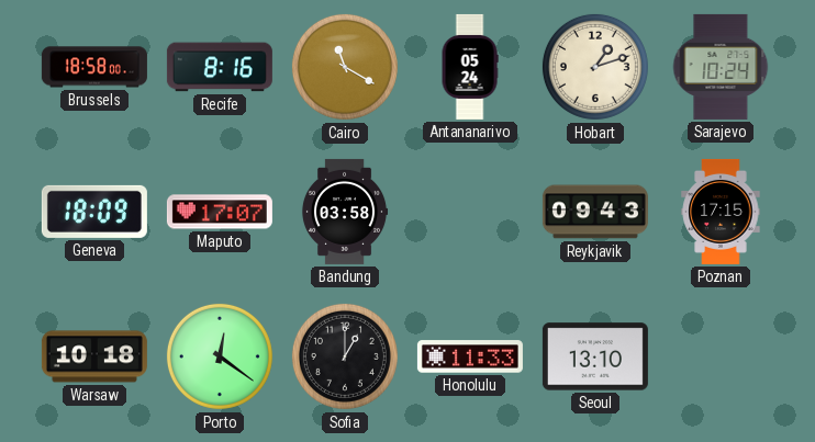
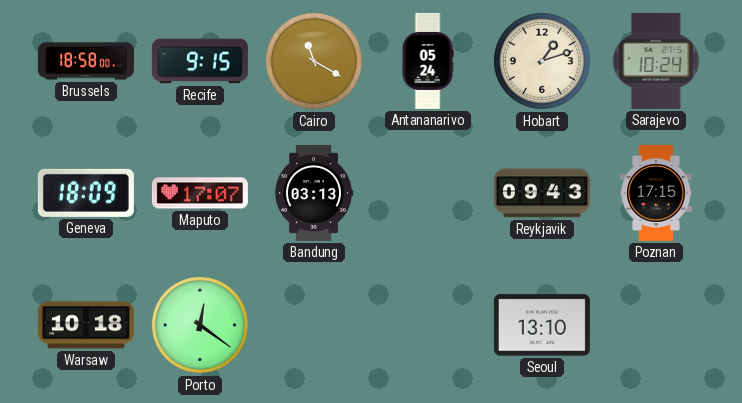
Recife: 8:16 -> 9:15 (200, 61)
Bandung: 03:58 -> 03:13 (314, 193)
Sofia: 1:00 -> none (345, 356)
Honolulu: 11:33 -> none (470, 356)
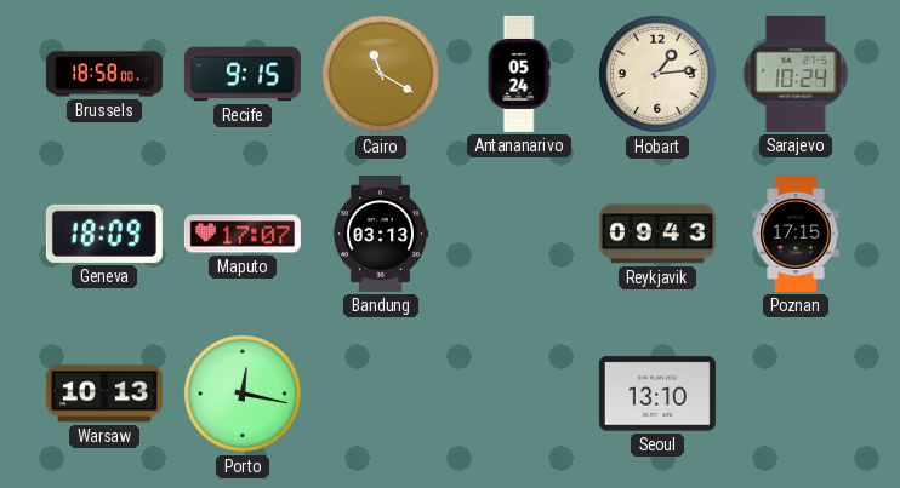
Hobart: 1:12 -> 1:14 (657, 74)
Warsaw: 10:18 -> 10:13 (104, 394)
Porto: 12:21 -> 12:17 (243, 394)
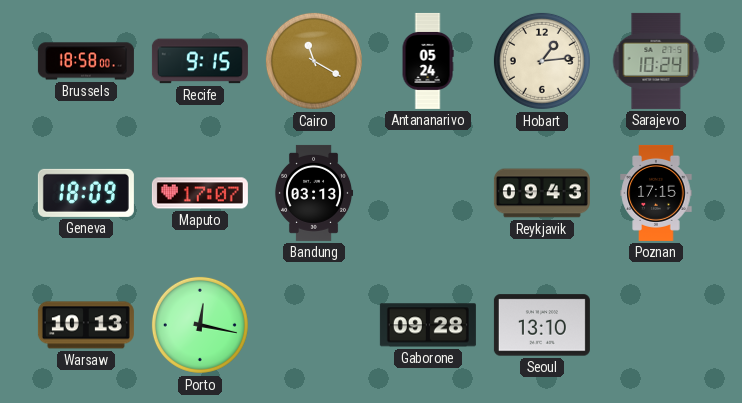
Gaborone: none -> 09:28 (428, 325)
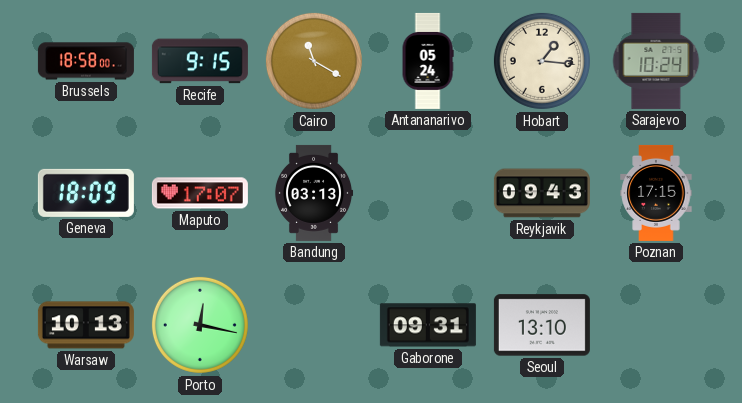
Hobart: 1:14 -> 1:16 (542, 61)
Gaborone: 09:28 -> 09:31 (428, 325)
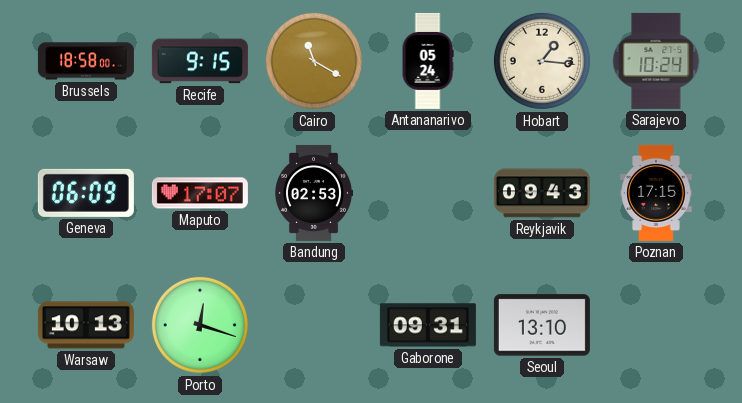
Geneva: 18:09 -> 06:09 (86, 193)
Bandung: 03:13 -> 02:53 (314, 193)
Porto: 12:17 -> 12:18 (200, 325)
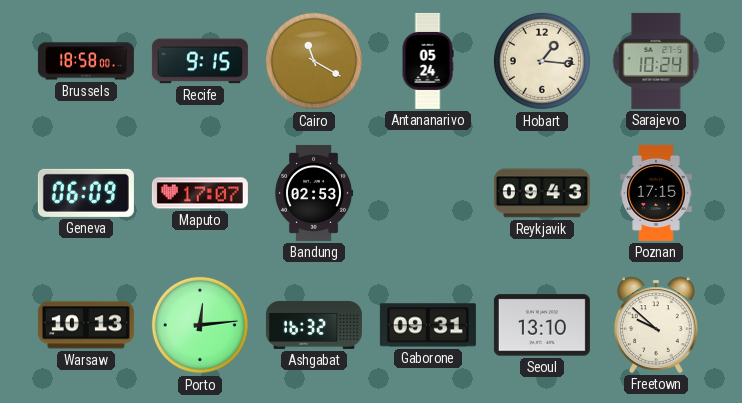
Porto: 12:18 -> 12:14 (200, 325)
Ashgabat: none -> 16:32 (314, 325)
Freetown: none -> 9:52 (656, 325)
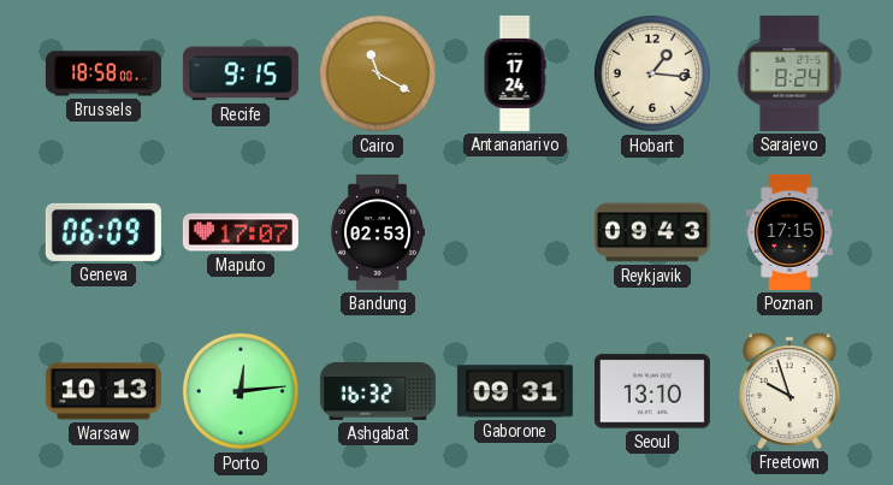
Antananarivo: 05:24 -> 17:24 (515, 73)
Sarajevo: 10:24 -> 8:24 (789, 73)
Freetown: 9:52 -> 9:57 (789, 391)
